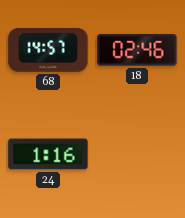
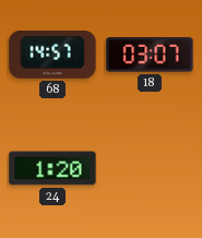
18: 02:46 -> 03:07 (150, 55)
24: 1:16 -> 1:20 (52, 168)
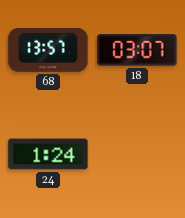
68: 14:57 -> 13:57 (48, 51)
24: 1:20 -> 1:24 (48, 154)
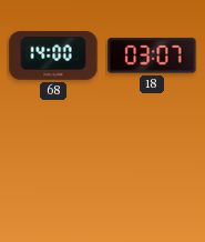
68: 13:57 -> 14:00 (53, 57)
24: 1:24 -> none (48, 154)
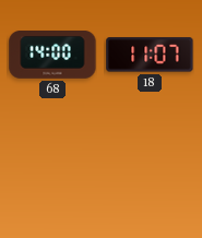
18: 03:07 -> 11:07 (150, 55)
